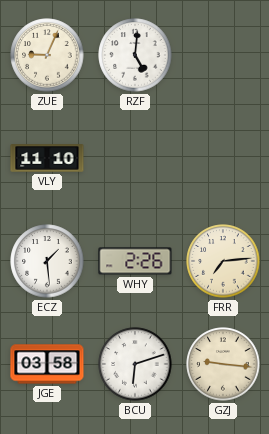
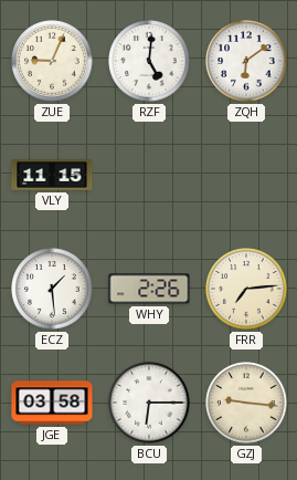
ZQH: none -> 6:09 (246, 61)
VLY: 11:10 -> 11:15 (52, 175)
BCU: 6:12 -> 6:15 (149, 403)
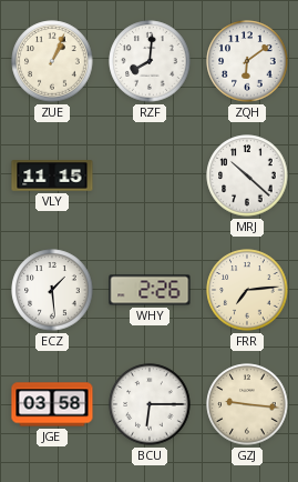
ZUE: 9:04 -> 1:04 (52, 61)
RZF: 5:01 -> 8:01 (150, 61)
MRJ: none -> 10:22 (247, 175)
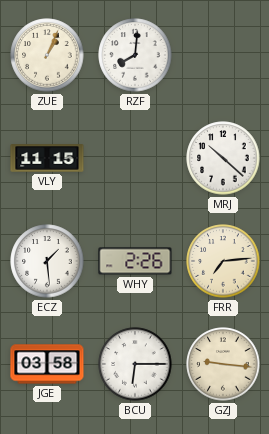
ZQH: 6:09 -> none (247, 61)
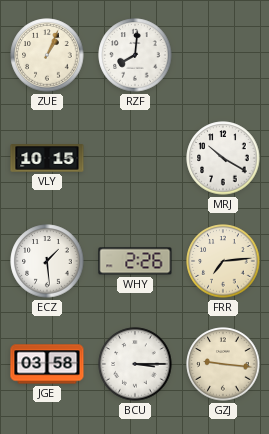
VLY: 11:15 -> 10:15 (47, 158)
MRJ: 10:22 -> 10:20 (223, 158)
BCU: 6:15 -> 3:15 (135, 364)
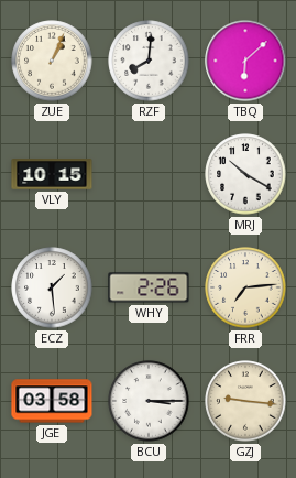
TBQ: none -> 6:08 (245, 61)
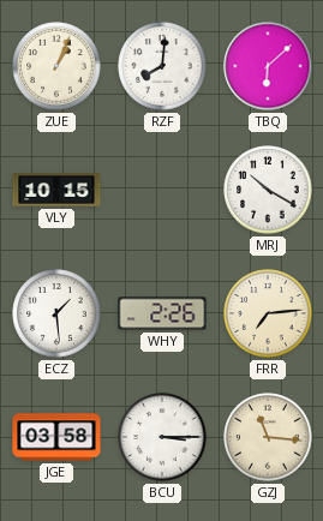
GZJ: 9:16 -> 11:16 (268, 437)
